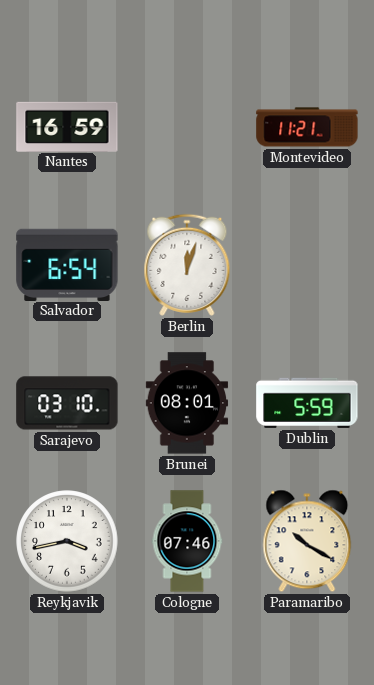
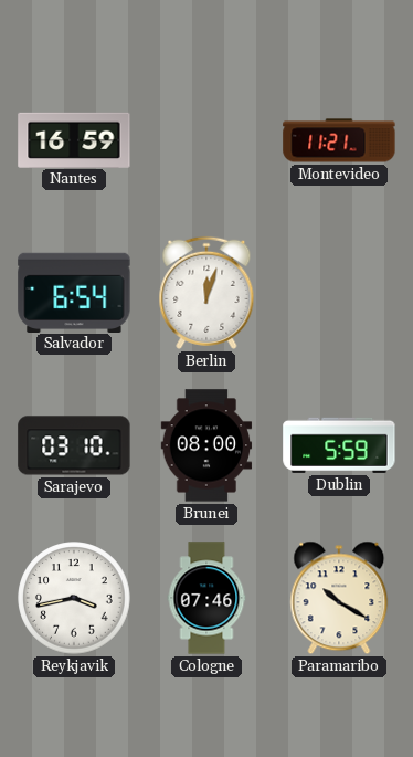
Brunei: 08:01 -> 08:00 (206, 445)
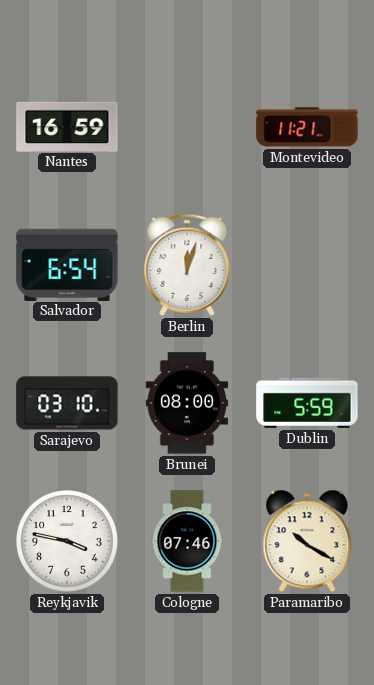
Reykjavik: 3:43 -> 3:47 (67, 541)
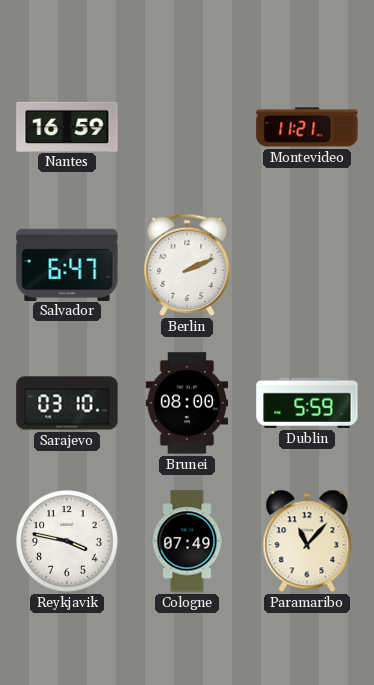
Salvador: 6:54 -> 6:47 (67, 264)
Berlin: 12:03 -> 2:11 (187, 265)
Cologne: 07:46 -> 07:49 (187, 541)
Paramaribo: 10:20 -> 11:07 (307, 541)
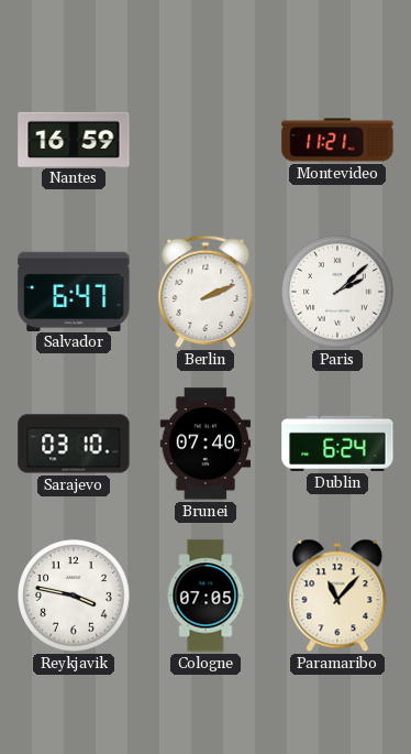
Paris: none -> 2:08 (337, 292)
Brunei: 08:00 -> 07:40 (205, 444)
Dublin: 5:59 -> 6:24 (337, 444)
Cologne: 07:49 -> 07:05 (205, 595)
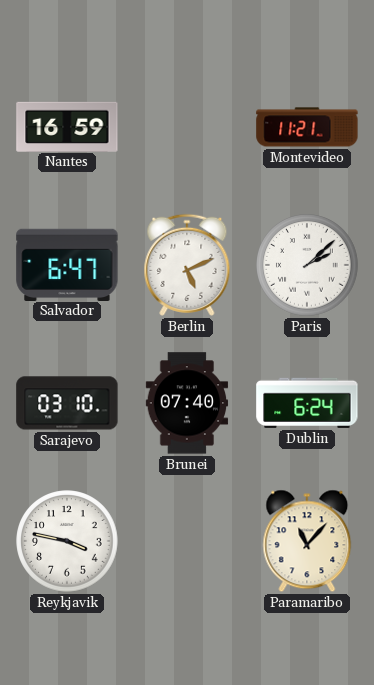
Berlin: 2:11 -> 5:11 (187, 265)
Cologne: 07:05 -> none (205, 595)
